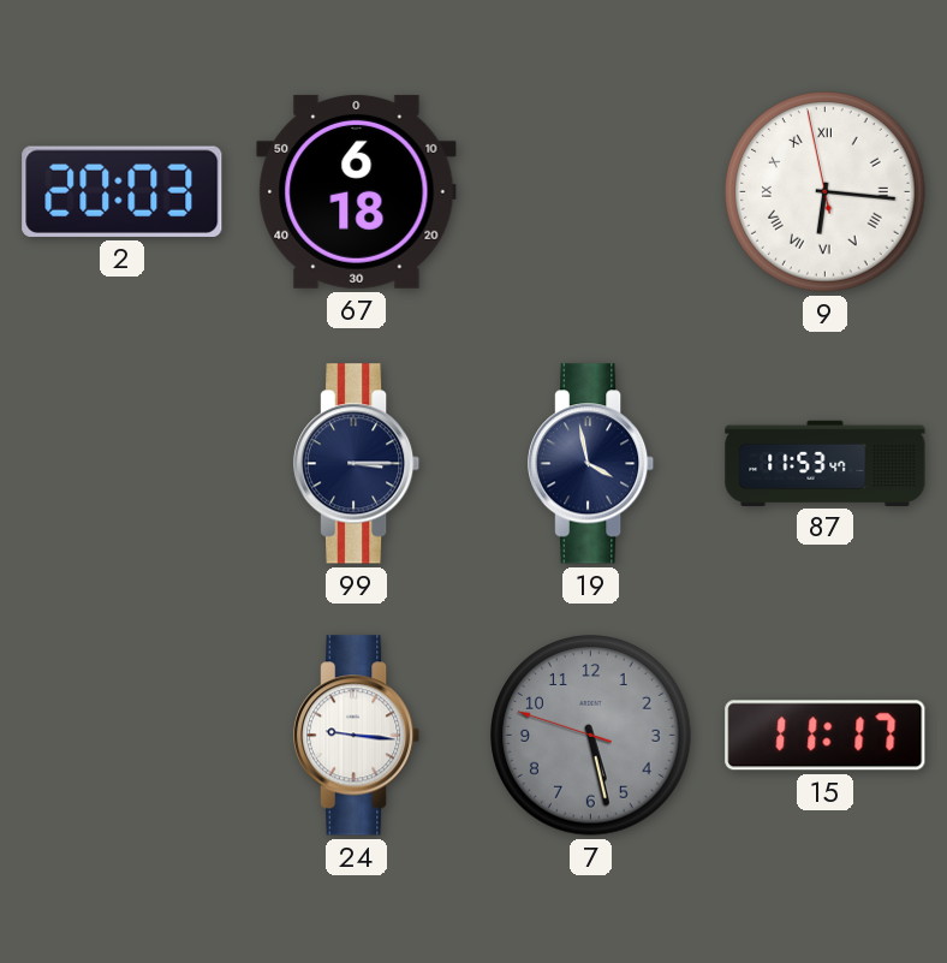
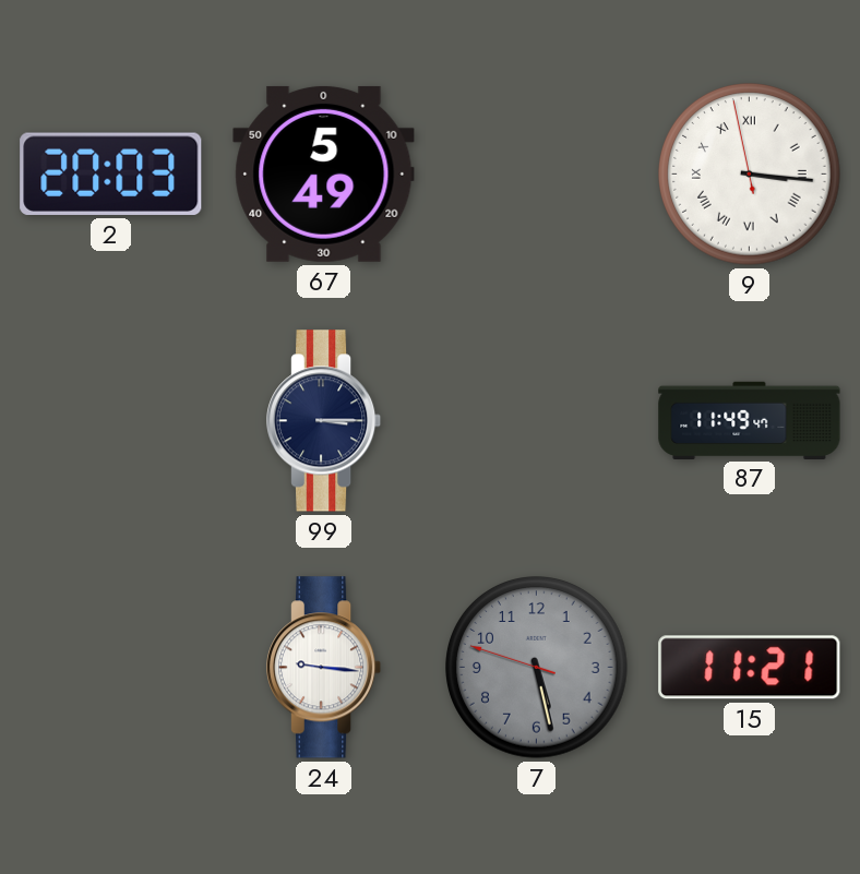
67: 6:18 -> 5:49 (324, 173)
9: 6:15 -> 3:15 (750, 175)
19: 3:58 -> none (592, 464)
87: 11:53 -> 11:49 (750, 420)
15: 11:17 -> 11:21 (750, 668)
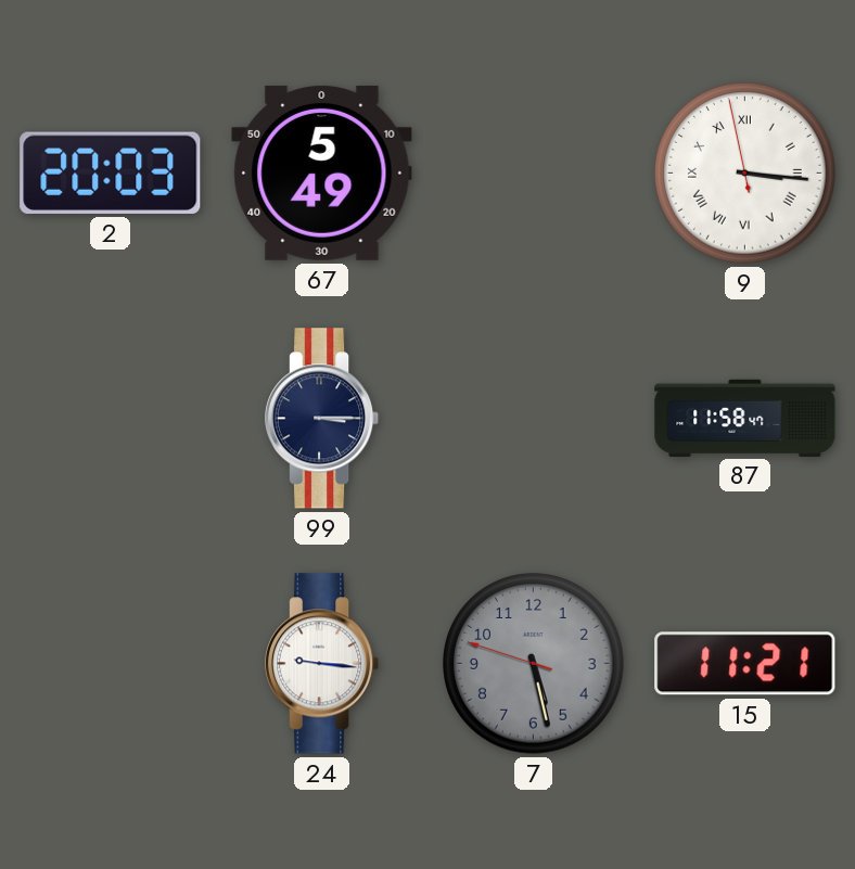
87: 11:49 -> 11:58 (745, 418)
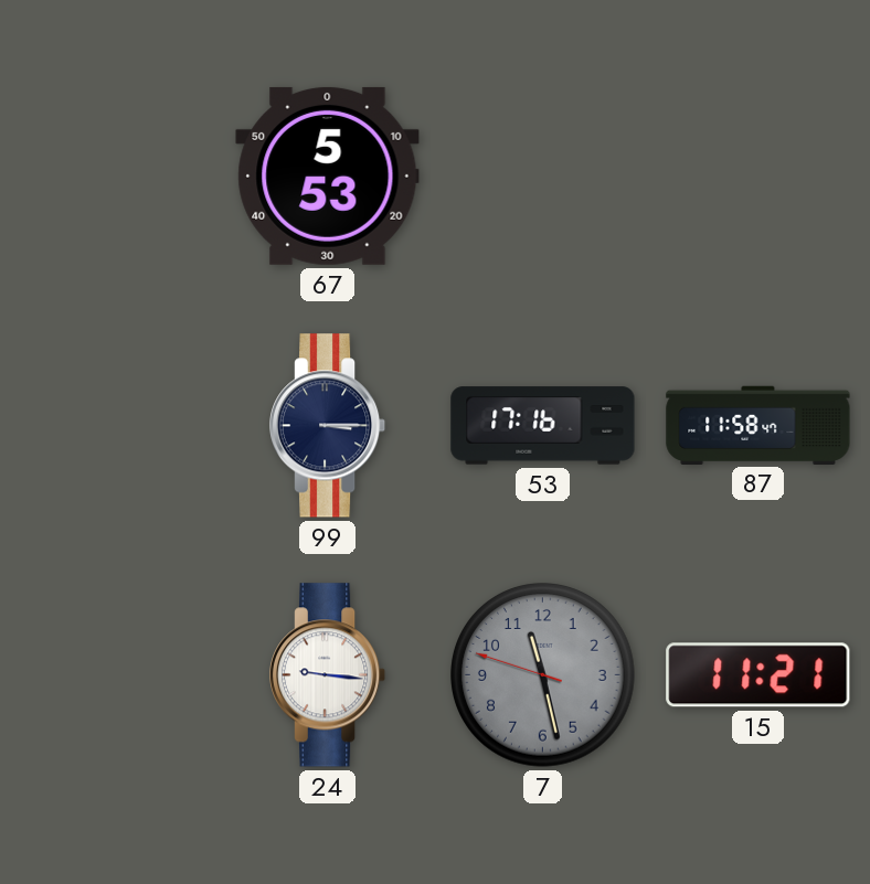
2: 20:03 -> none (111, 172)
67: 5:49 -> 5:53 (328, 175)
9: 3:15 -> none (745, 174)
53: none -> 17:16 (543, 426)
7: 5:27 -> 11:27 (543, 675)
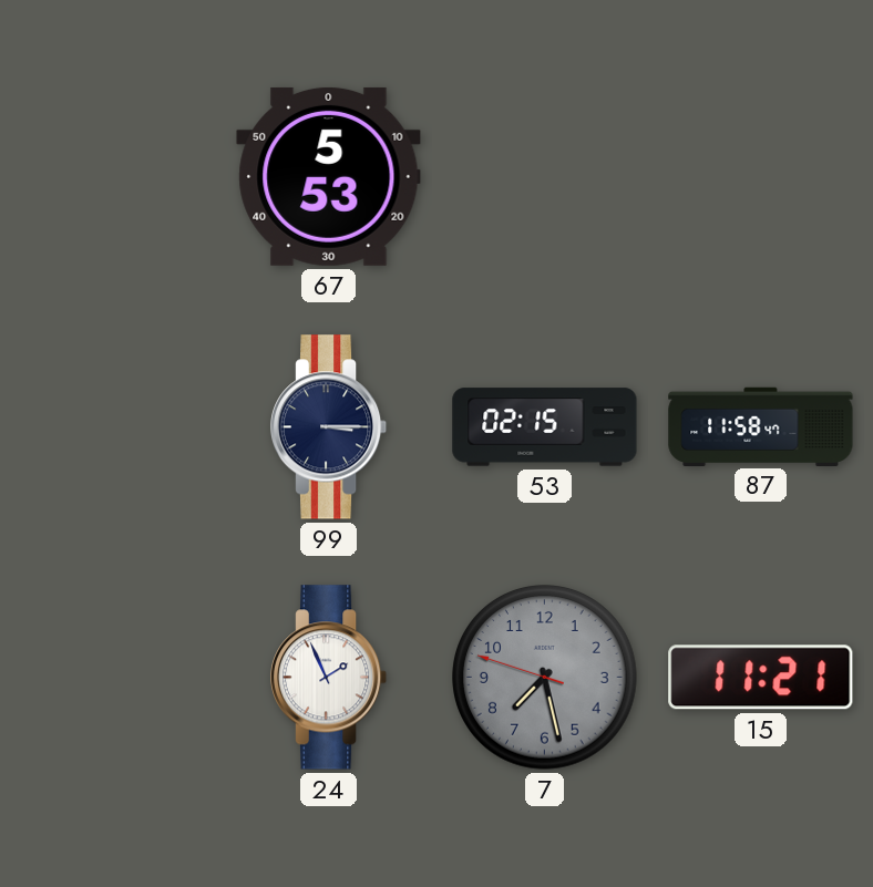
53: 17:16 -> 02:15 (545, 427)
24: 9:16 -> 1:56 (330, 678)
7: 11:27 -> 7:27 (545, 678)
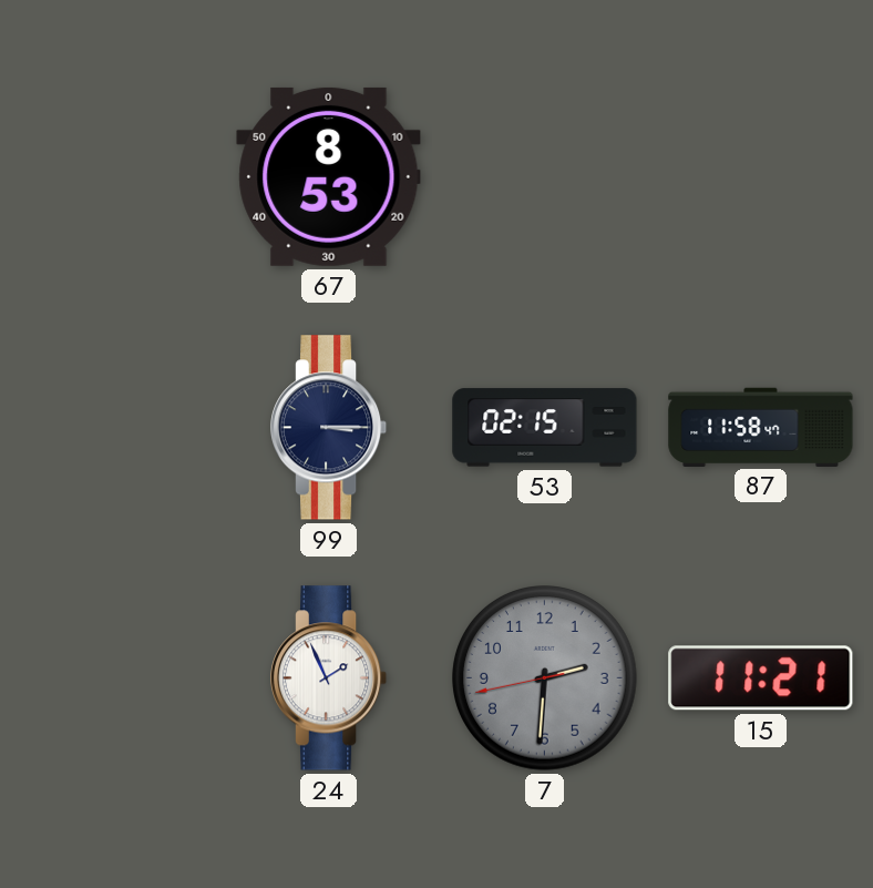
67: 5:53 -> 8:53 (329, 176)
7: 7:27 -> 2:30 (545, 678)
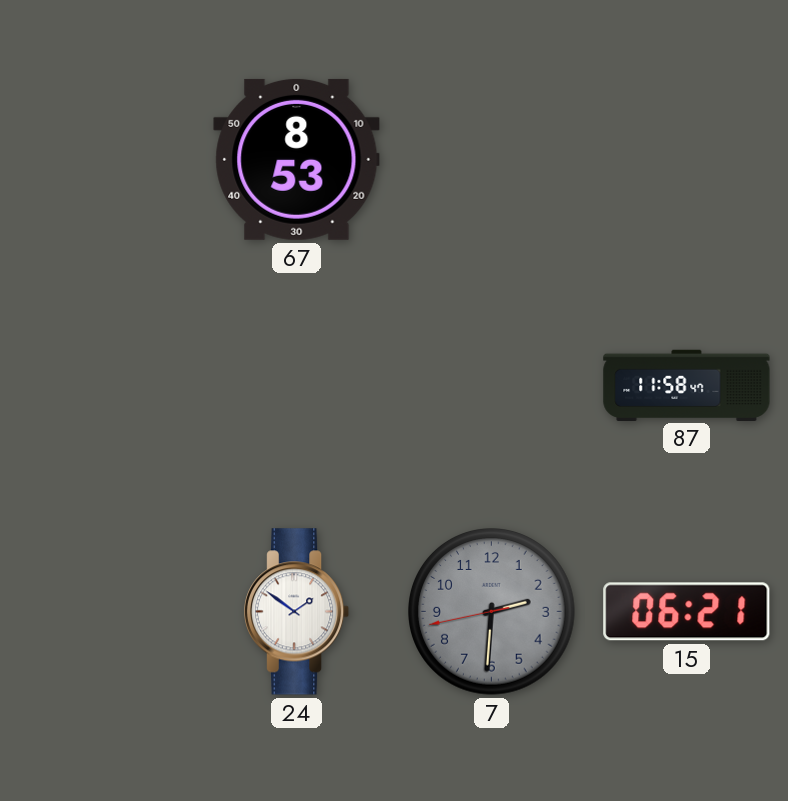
99: 3:15 -> none (330, 428)
53: 02:15 -> none (545, 428)
24: 1:56 -> 1:51 (298, 612)
15: 11:21 -> 06:21 (687, 612)
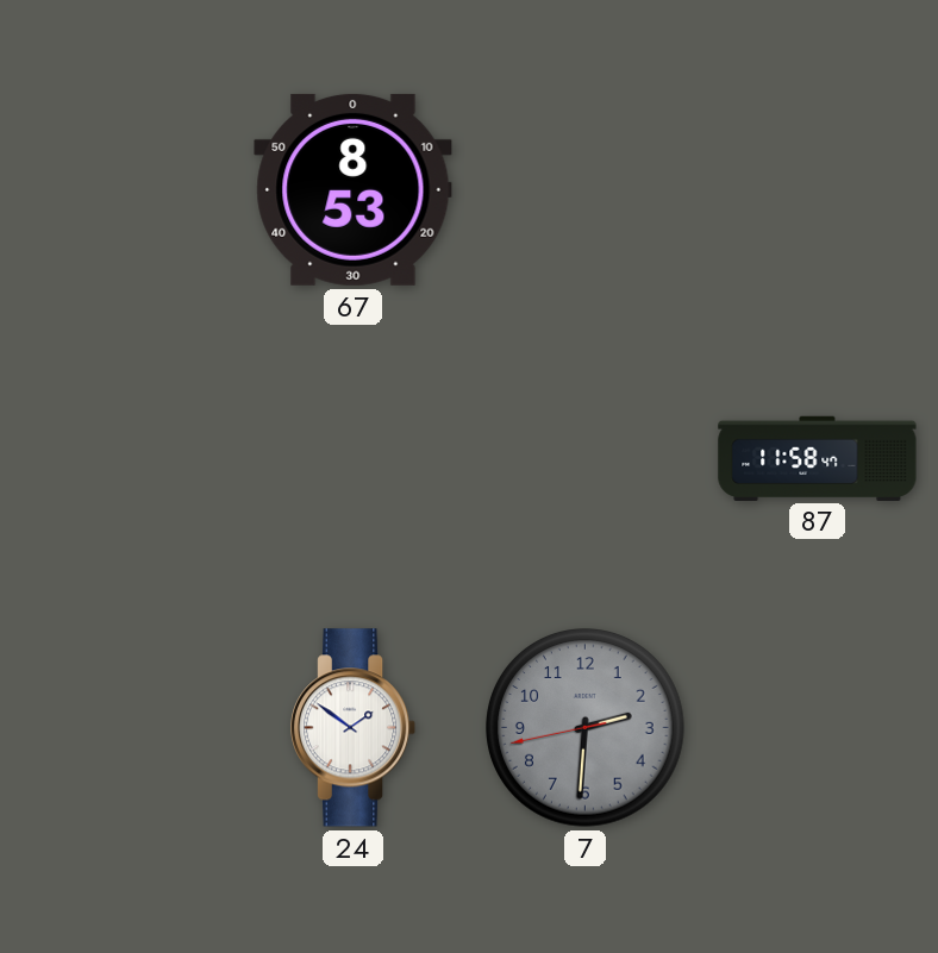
15: 06:21 -> none (687, 612)
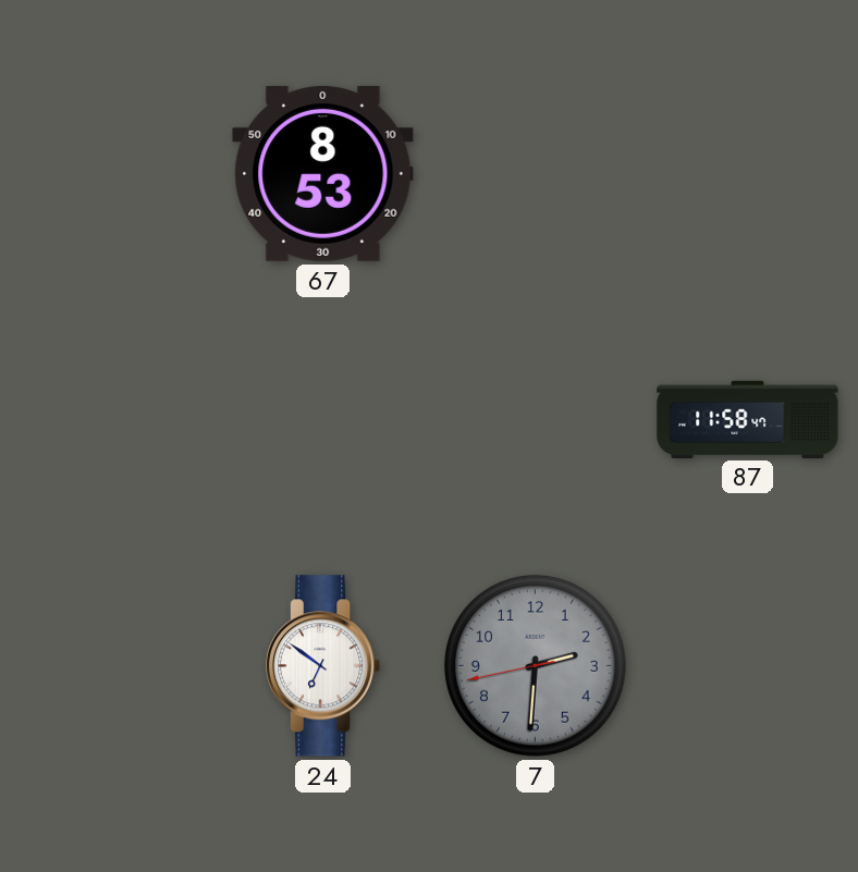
24: 1:51 -> 6:51 (324, 666)
